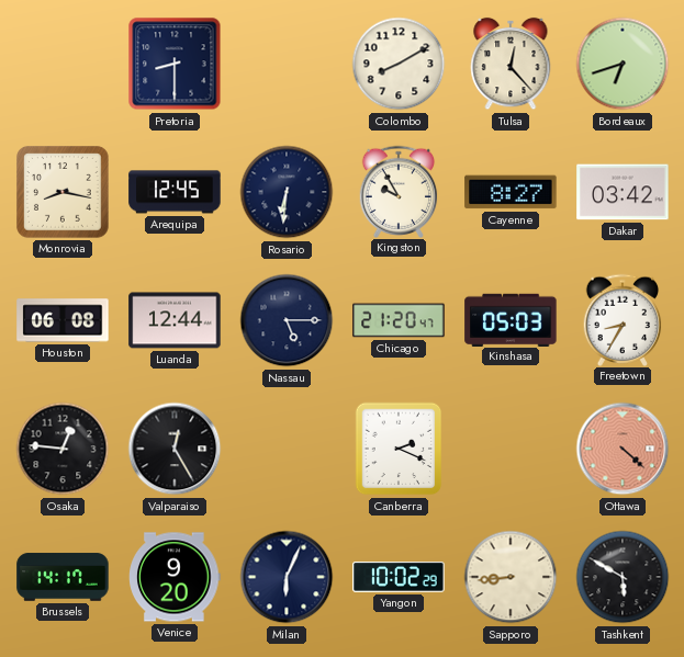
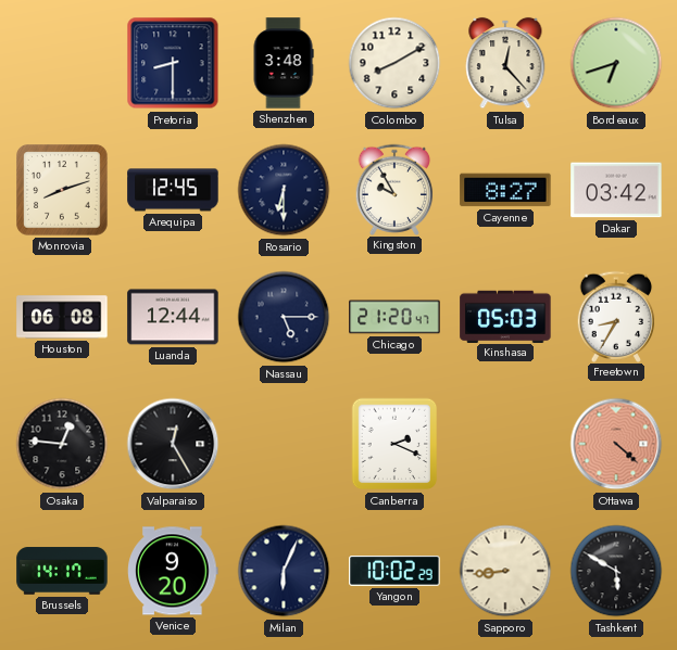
Shenzhen: none -> 3:48 (284, 63)
Monrovia: 8:17 -> 8:12 (62, 190)
Rosario: 6:31 -> 6:30 (284, 190)
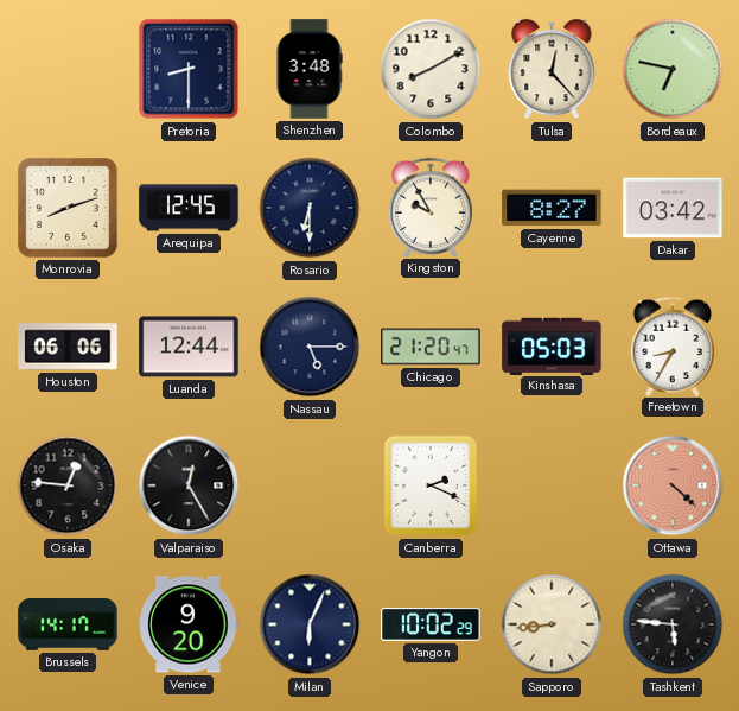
Bordeaux: 6:42 -> 6:47 (673, 69)
Houston: 06:08 -> 06:06 (68, 347)
Tashkent: 5:50 -> 5:46 (673, 624)
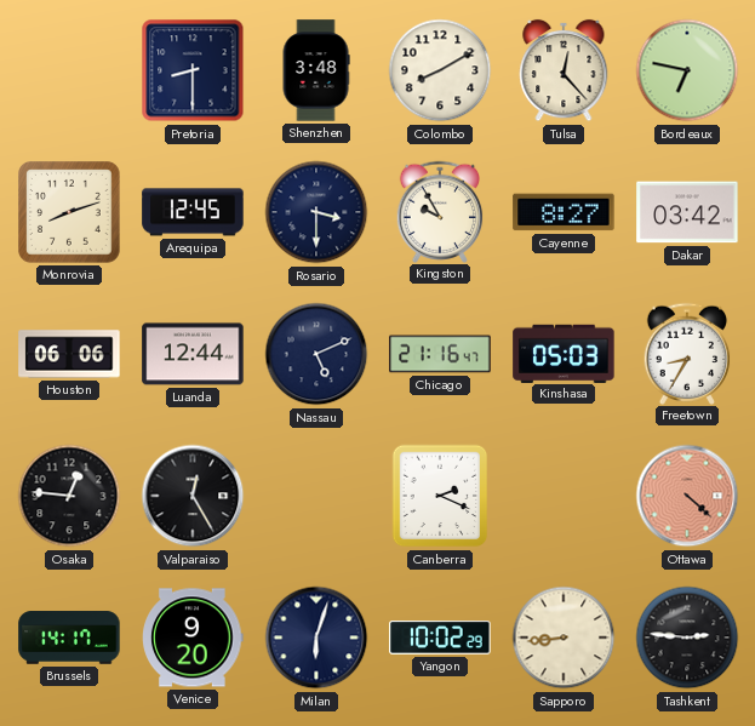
Rosario: 6:30 -> 3:30 (316, 212)
Nassau: 5:15 -> 5:11 (316, 354)
Chicago: 21:20 -> 21:16 (440, 354)
Milan: 6:04 -> 6:03 (316, 638)
Tashkent: 5:46 -> 2:46 (687, 638)
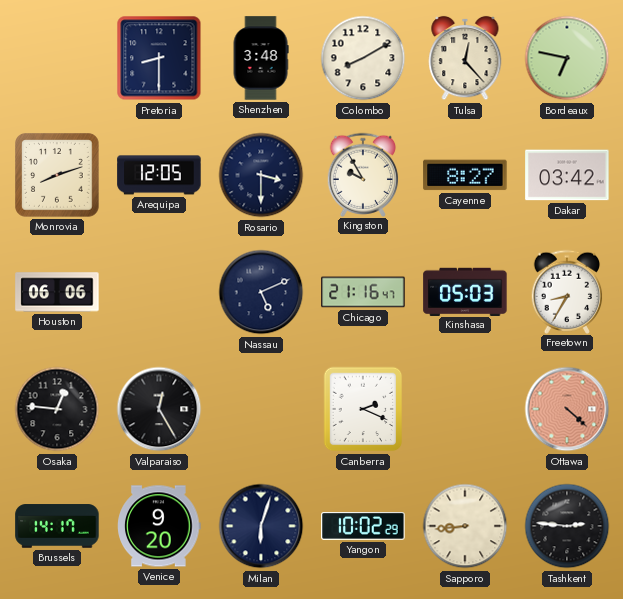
Arequipa: 12:45 -> 12:05 (159, 175)
Luanda: 12:44 -> none (193, 354)
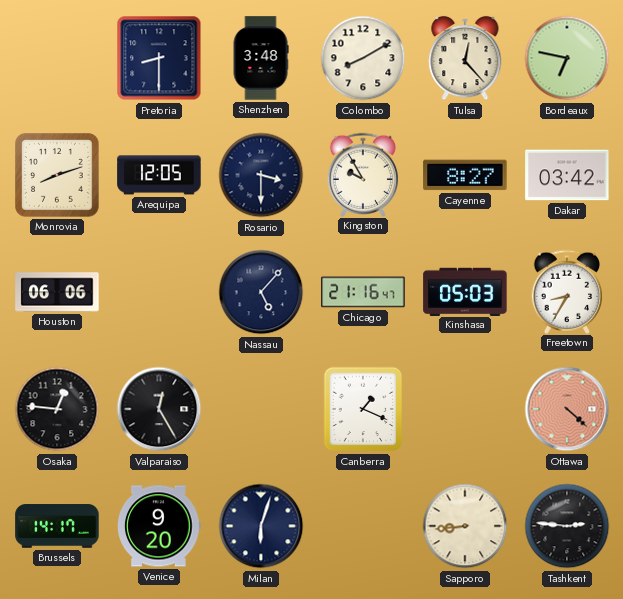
Nassau: 5:11 -> 5:07 (261, 292)
Canberra: 2:19 -> 1:19 (363, 409)
Yangon: 10:02 -> none (363, 527)
